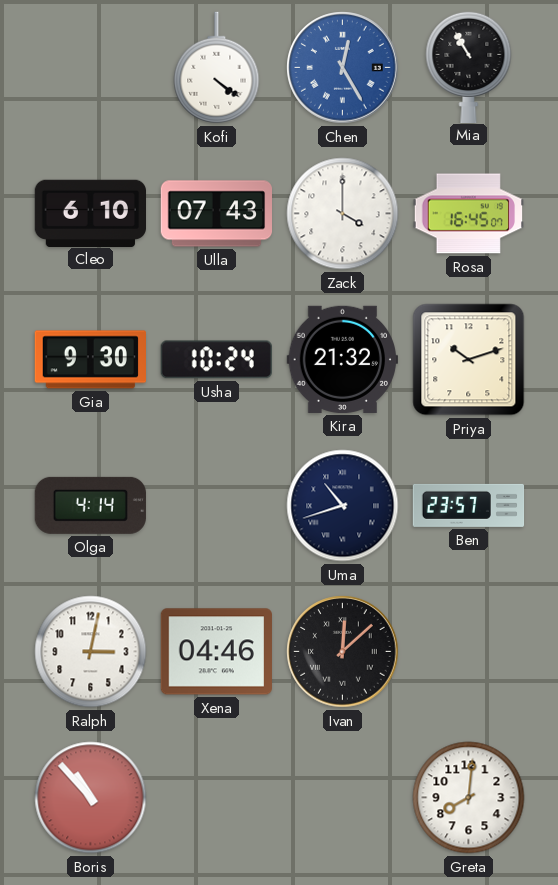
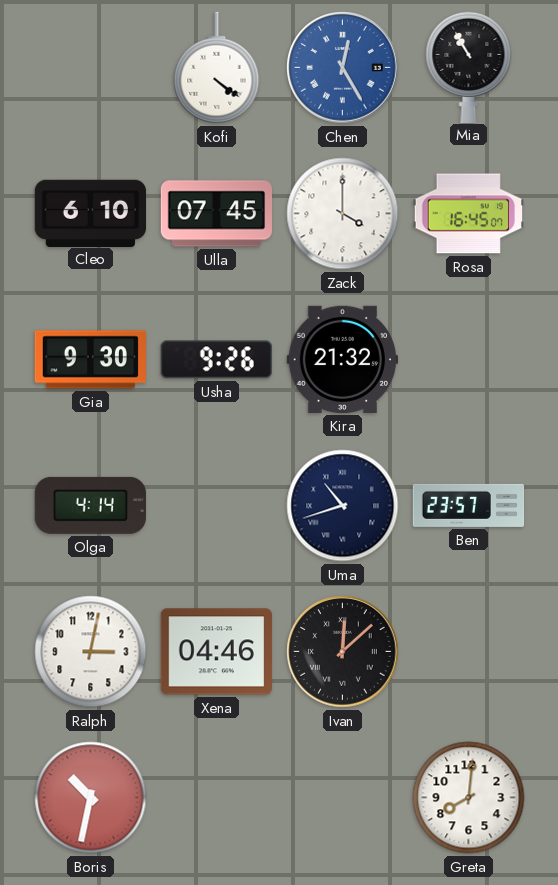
Ulla: 07:43 -> 07:45 (217, 214)
Usha: 10:24 -> 9:26 (216, 360)
Priya: 10:12 -> none (469, 360)
Boris: 10:53 -> 10:32 (91, 798)
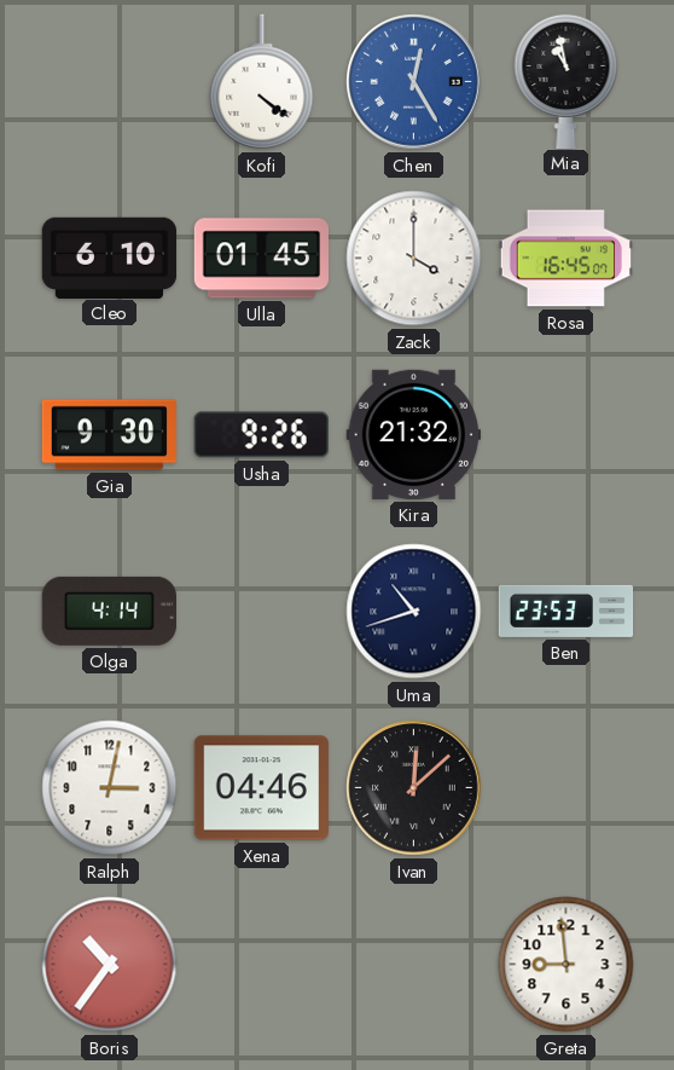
Mia: 10:55 -> 10:58 (566, 80)
Ulla: 07:45 -> 01:45 (262, 259)
Ben: 23:57 -> 23:53 (566, 611)
Boris: 10:32 -> 10:36 (110, 965)
Greta: 8:01 -> 8:59 (566, 965)
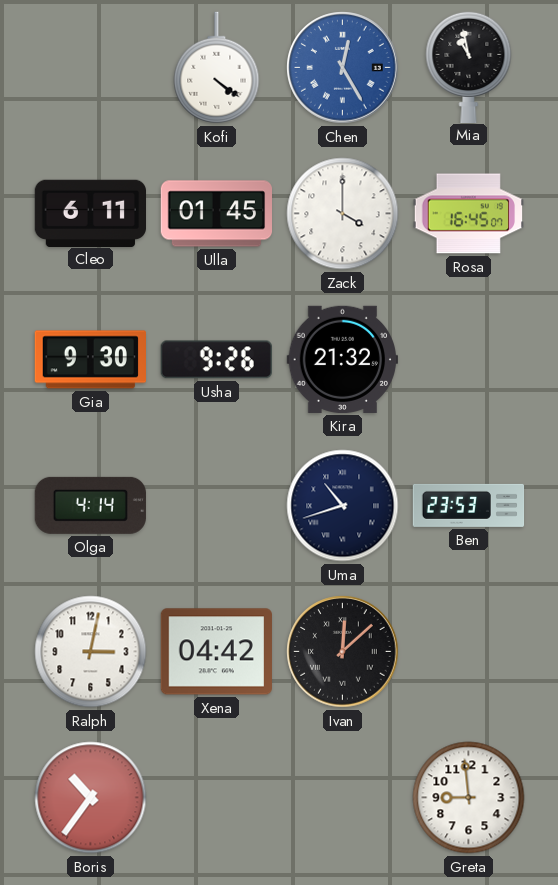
Cleo: 6:10 -> 6:11 (90, 213)
Xena: 04:46 -> 04:42 (216, 652)
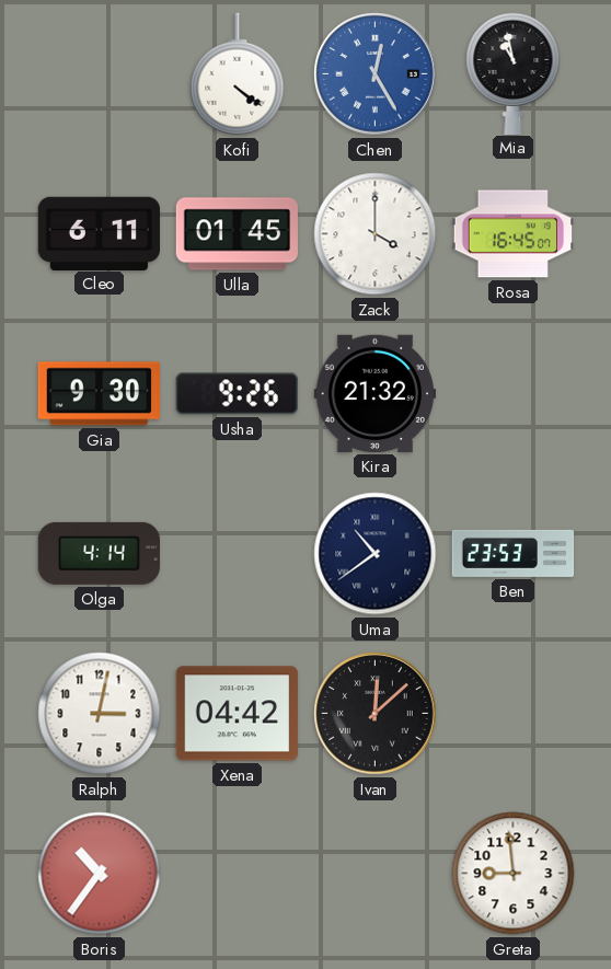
Uma: 10:42 -> 10:39 (376, 554)
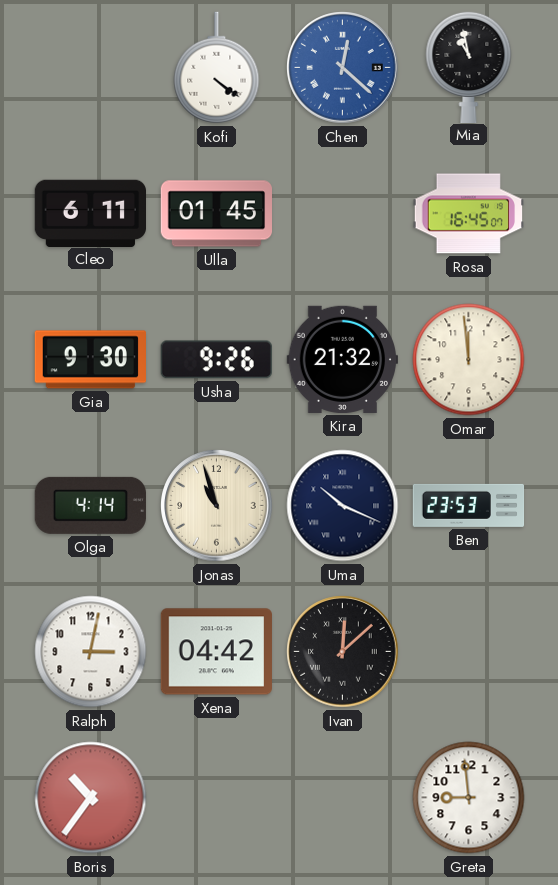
Chen: 12:25 -> 12:22 (343, 68)
Zack: 4:00 -> none (376, 234)
Omar: none -> 11:59 (469, 360)
Jonas: none -> 10:57 (217, 506)
Uma: 10:39 -> 10:19 (343, 506)
